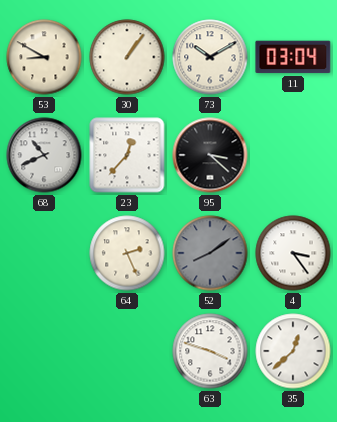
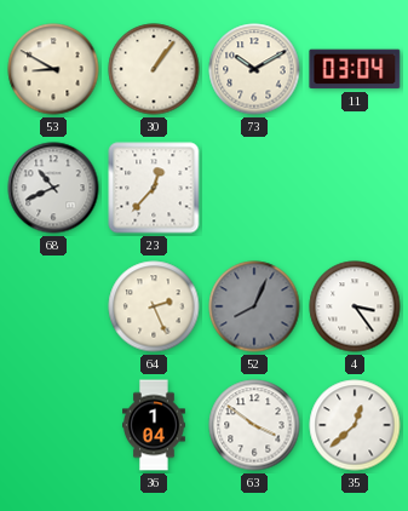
95: 3:22 -> none (210, 155)
52: 8:09 -> 8:04 (254, 306)
36: none -> 1:04 (155, 425)
63: 3:48 -> 3:51 (254, 425)
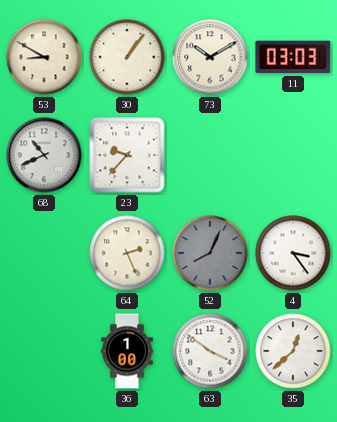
11: 03:04 -> 03:03 (293, 57)
23: 12:37 -> 9:37 (127, 155)
36: 1:04 -> 1:00 (128, 351)
